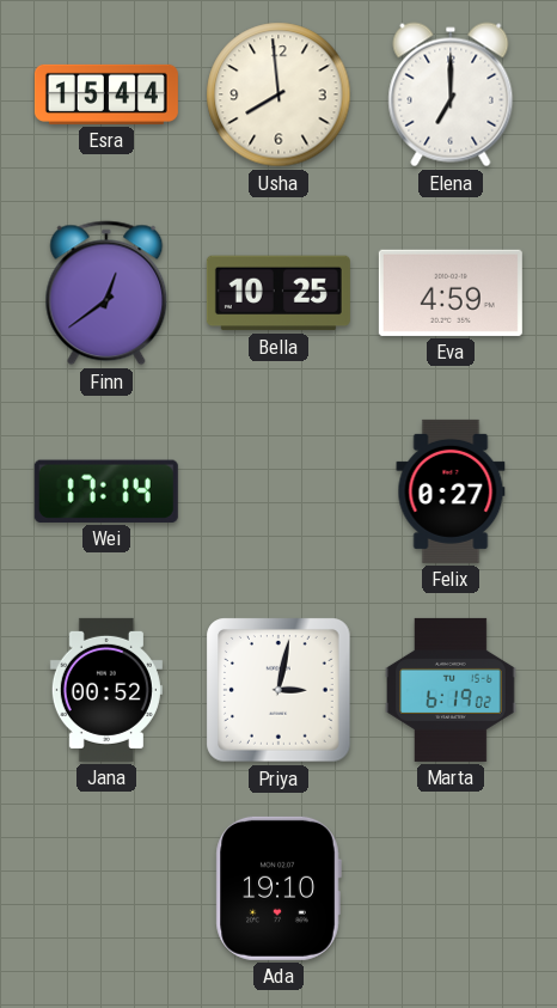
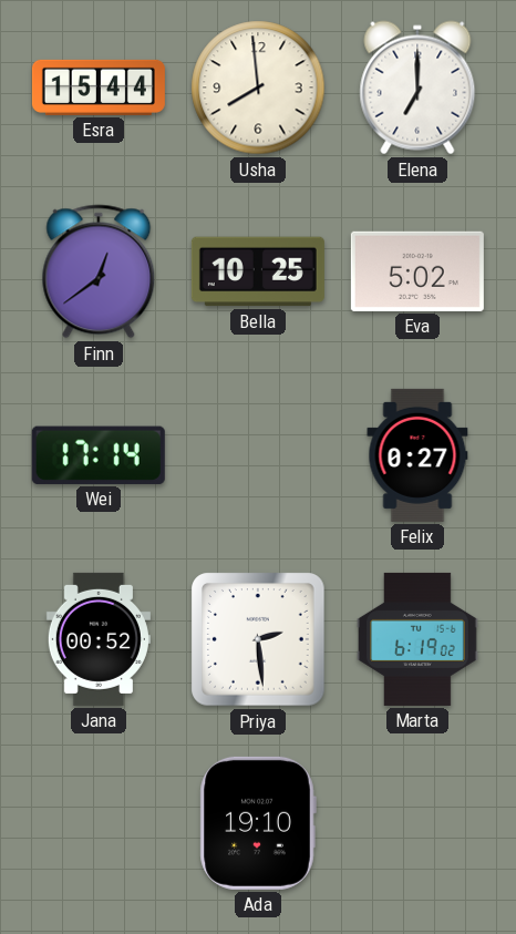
Eva: 4:59 -> 5:02 (417, 271)
Priya: 3:02 -> 2:29 (258, 639)
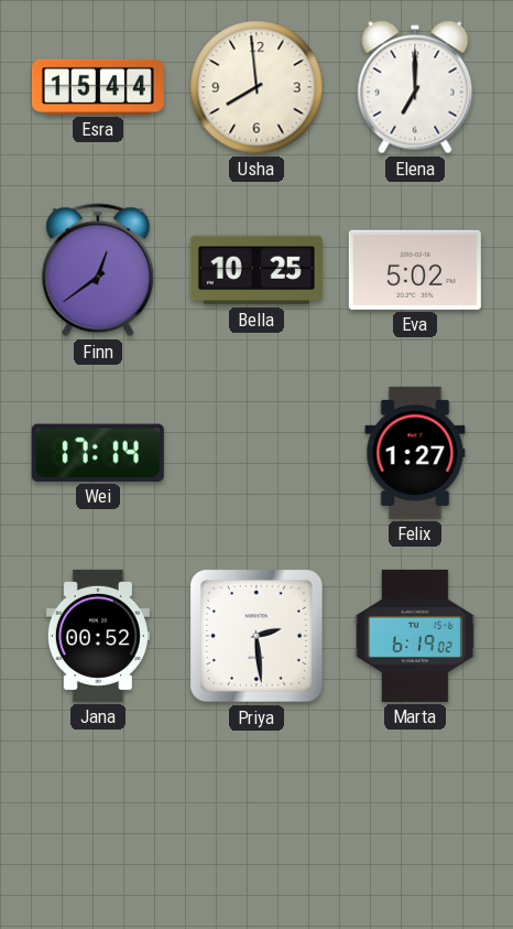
Felix: 0:27 -> 1:27 (415, 453)
Ada: 19:10 -> none (258, 823)
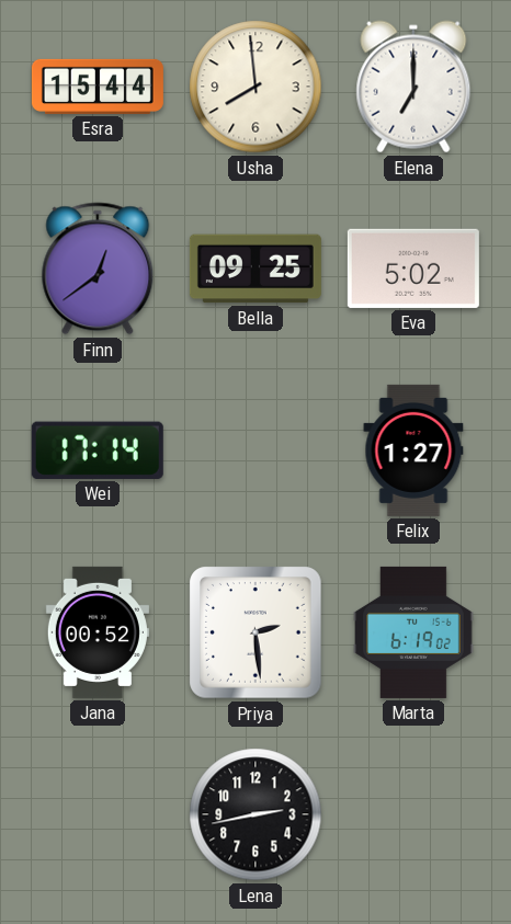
Bella: 10:25 -> 09:25 (256, 269)
Lena: none -> 2:43 (256, 814)
